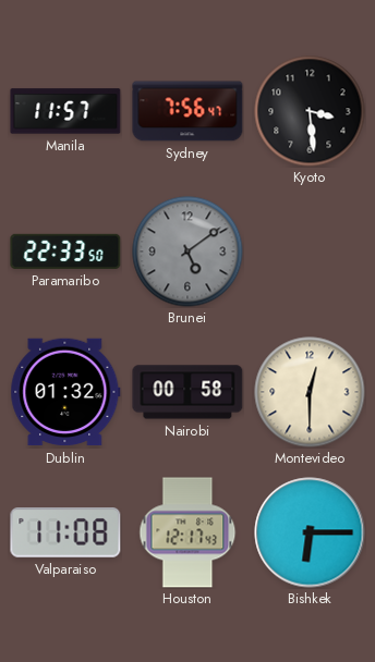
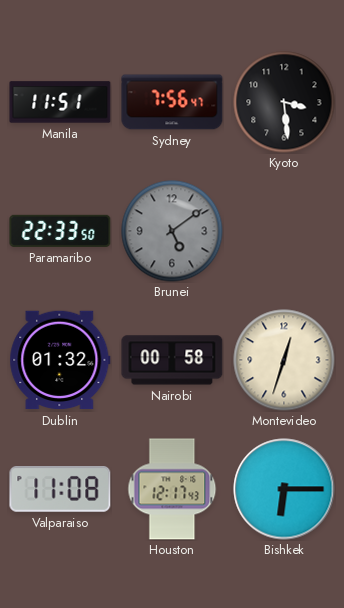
Manila: 11:57 -> 11:51 (60, 102)
Montevideo: 12:30 -> 12:33 (284, 360)
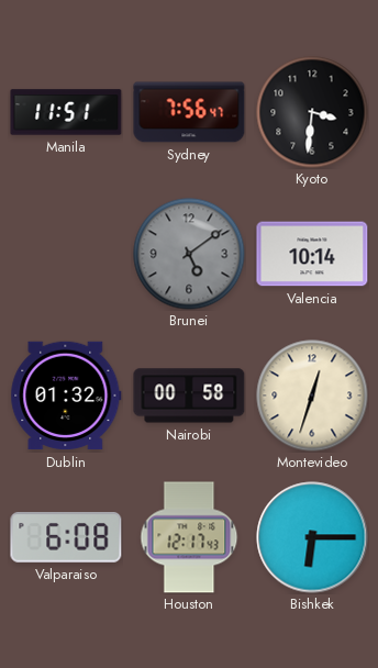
Kyoto: 3:29 -> 3:31 (312, 112)
Paramaribo: 22:33 -> none (60, 231)
Valencia: none -> 10:14 (312, 254)
Valparaiso: 11:08 -> 6:08 (66, 538)
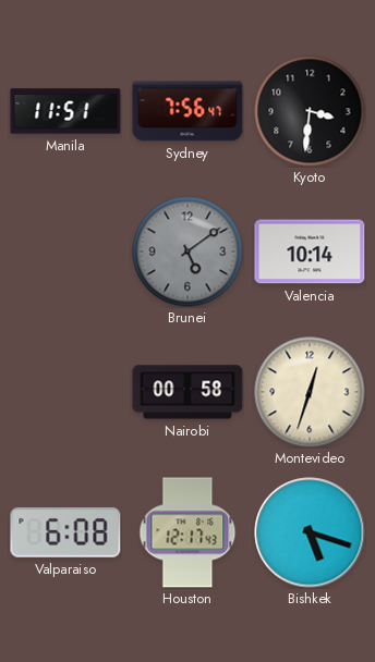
Dublin: 01:32 -> none (66, 396)
Bishkek: 6:15 -> 5:18 (310, 532)
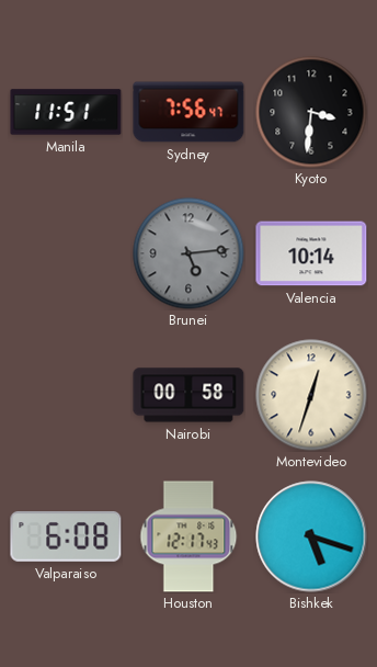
Brunei: 5:09 -> 5:14 (188, 253)
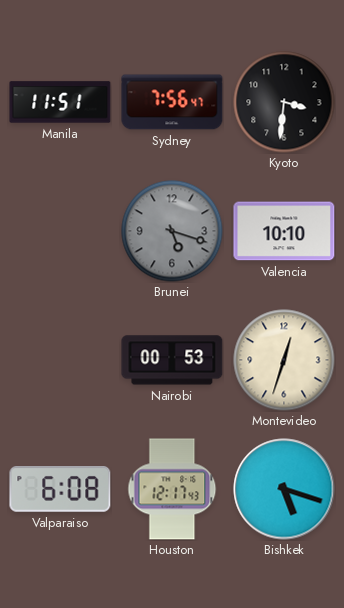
Brunei: 5:14 -> 5:18 (172, 231)
Valencia: 10:14 -> 10:10 (284, 231)
Nairobi: 00:58 -> 00:53 (172, 360)
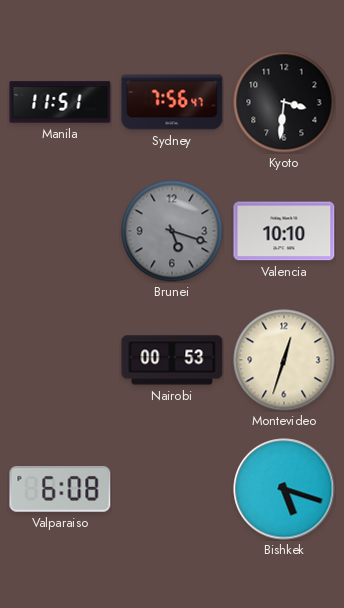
Houston: 12:17 -> none (172, 489)
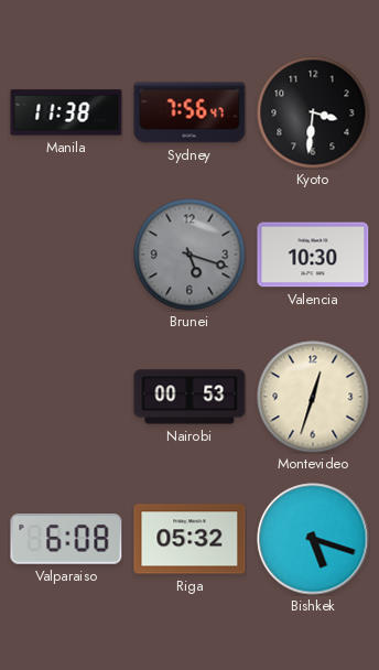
Manila: 11:51 -> 11:38 (66, 112)
Valencia: 10:10 -> 10:30 (313, 255)
Riga: none -> 05:32 (189, 539)
